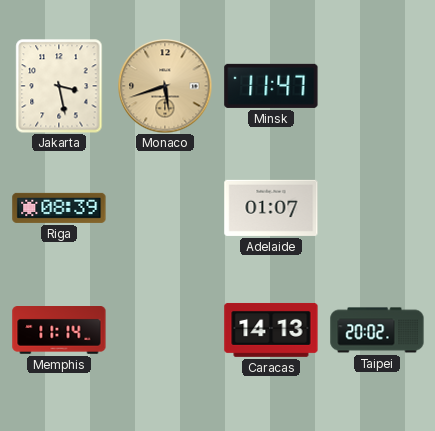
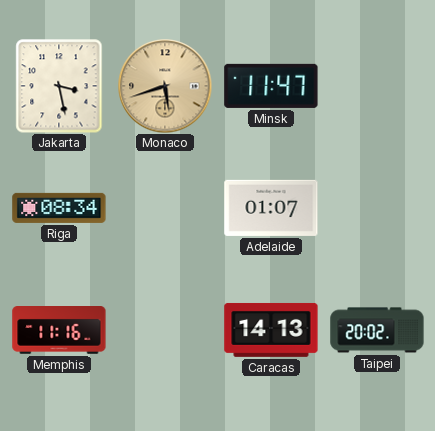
Riga: 08:39 -> 08:34 (59, 208)
Memphis: 11:14 -> 11:16 (59, 331)
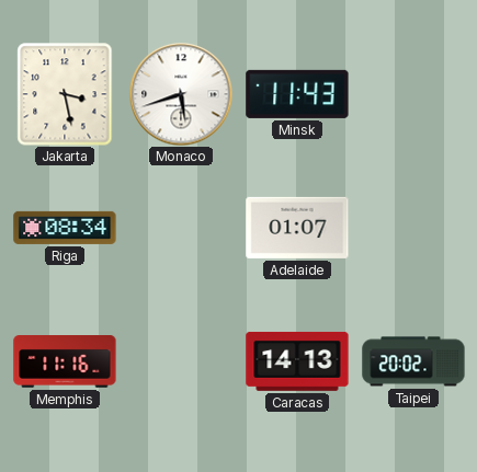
Monaco dial: champagne -> white (181, 94)
Minsk: 11:47 -> 11:43 (297, 94)
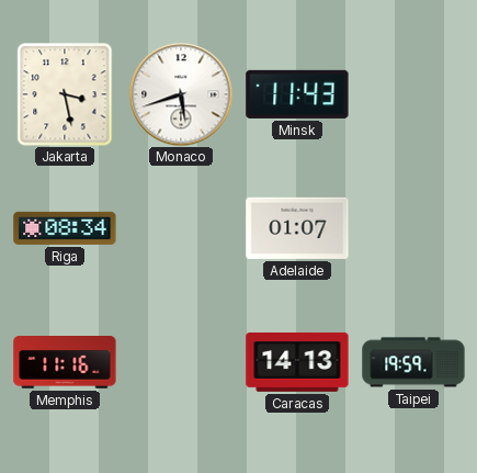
Taipei: 20:02 -> 19:59 (413, 362)
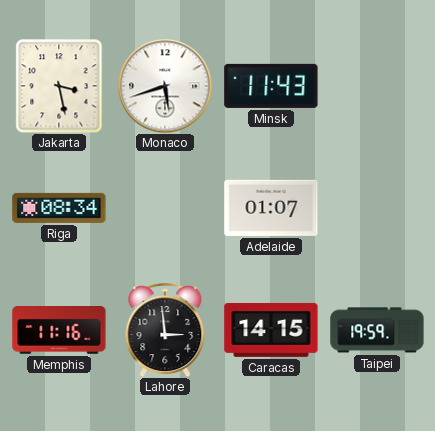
Lahore: none -> 2:59 (165, 330)
Caracas: 14:13 -> 14:15 (271, 330)
